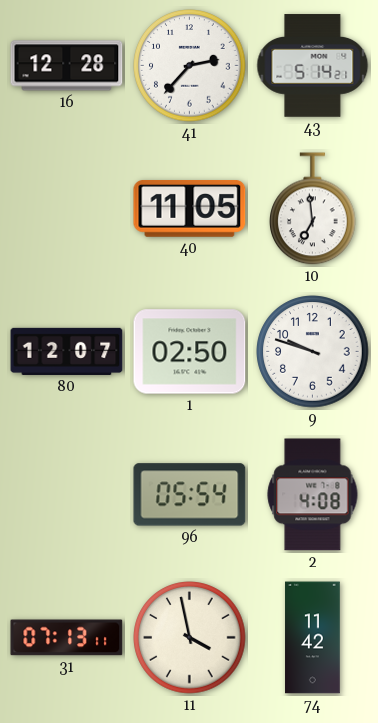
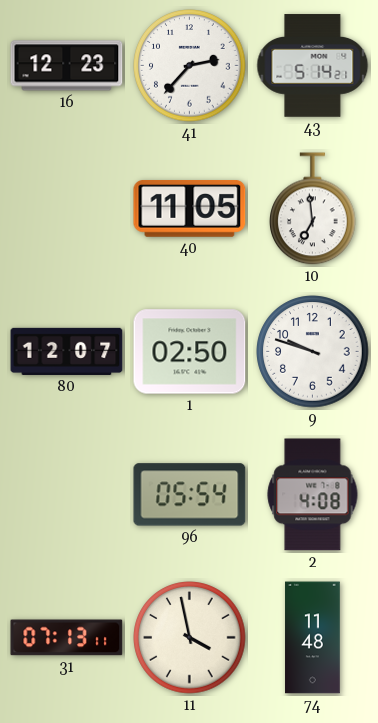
16: 12:28 -> 12:23 (67, 66)
74: 11:42 -> 11:48 (313, 638)
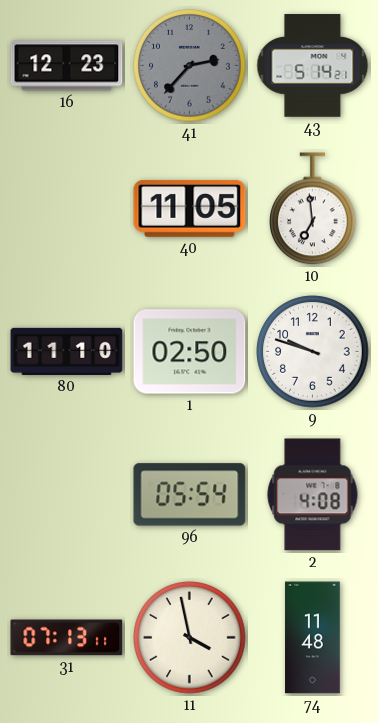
41 dial: white -> grey (190, 66)
80: 12:07 -> 11:10 (67, 351)
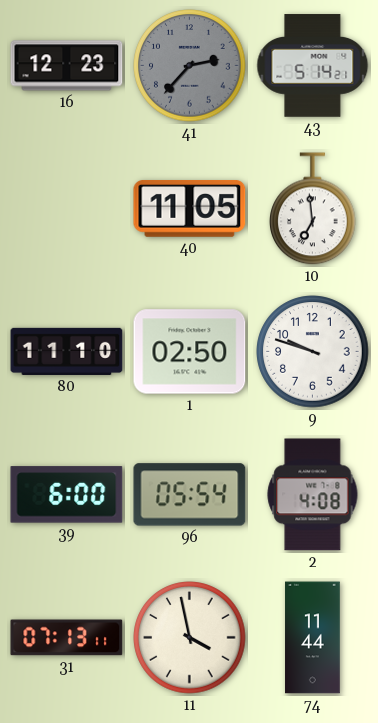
39: none -> 6:00 (67, 495)
74: 11:48 -> 11:44 (313, 638)
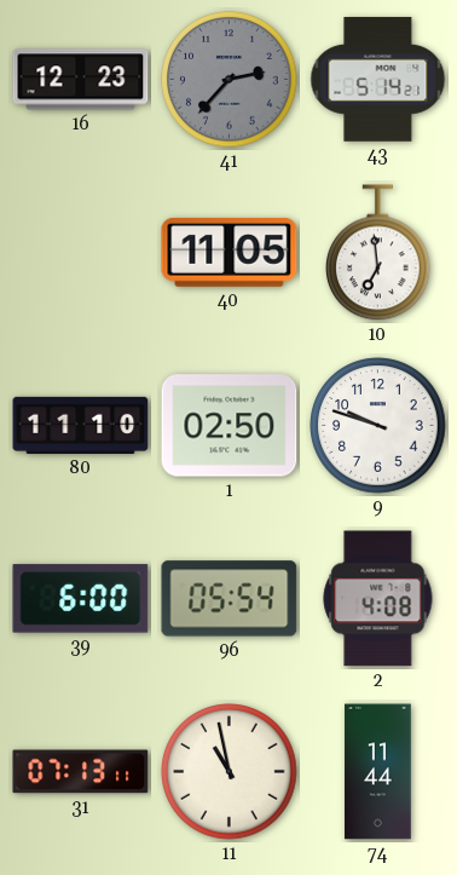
11: 3:58 -> 10:58 (230, 772)
